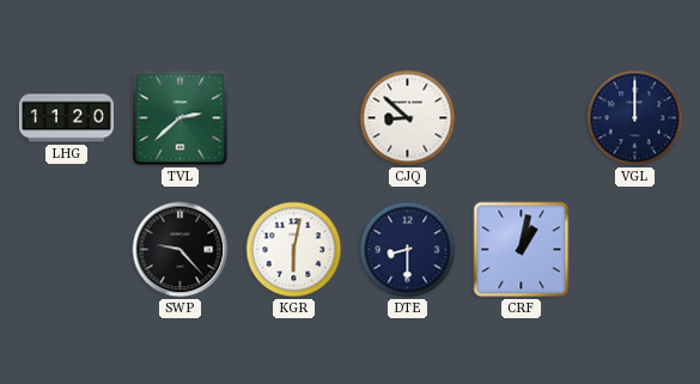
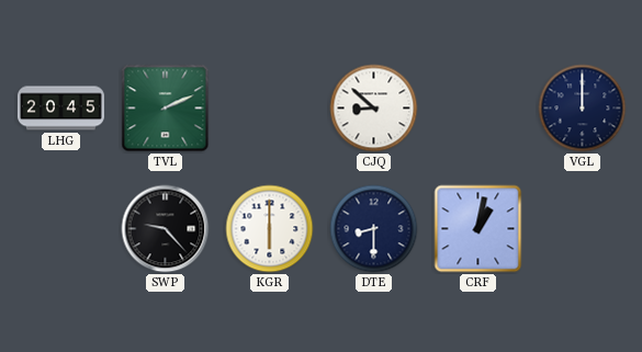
LHG: 11:20 -> 20:45 (60, 109)
TVL: 2:38 -> 2:11 (166, 109)
KGR: 6:02 -> 6:00 (270, 229)
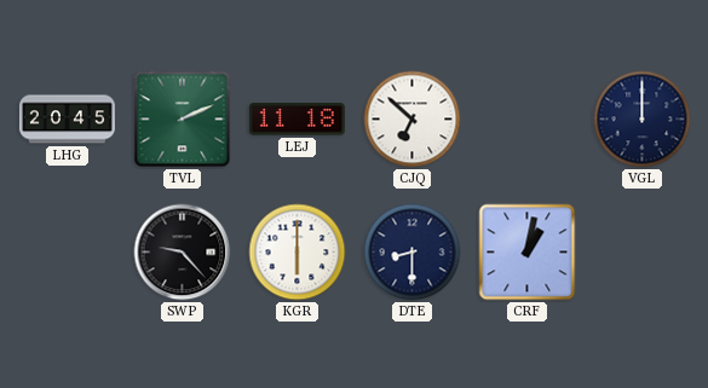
LEJ: none -> 11:18 (297, 120)
CJQ: 8:52 -> 6:52 (413, 120)
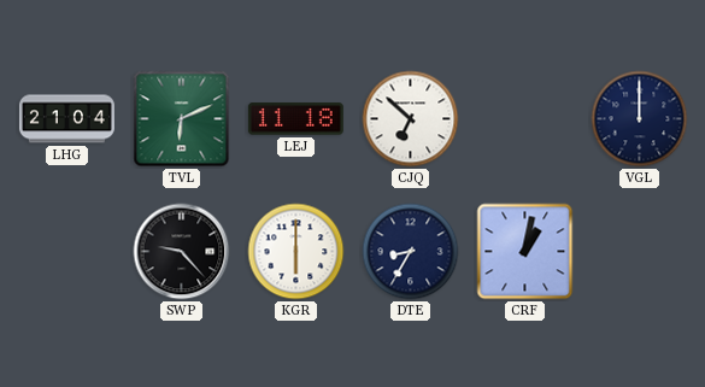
LHG: 20:45 -> 21:04 (66, 119)
TVL: 2:11 -> 6:11 (182, 119)
DTE: 8:30 -> 8:35 (411, 252)
